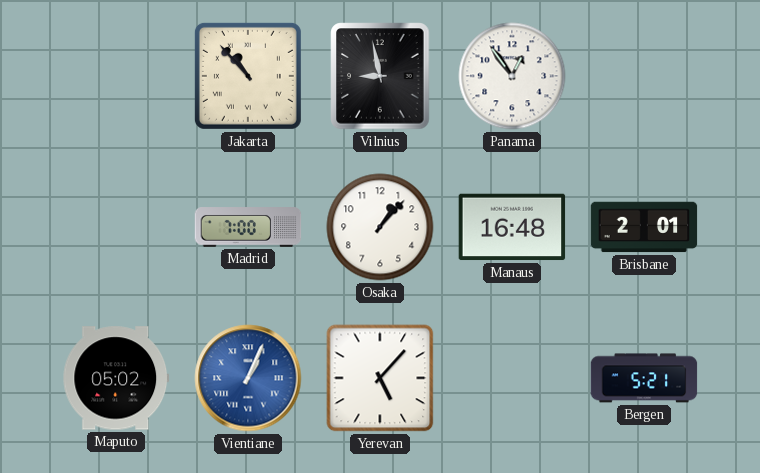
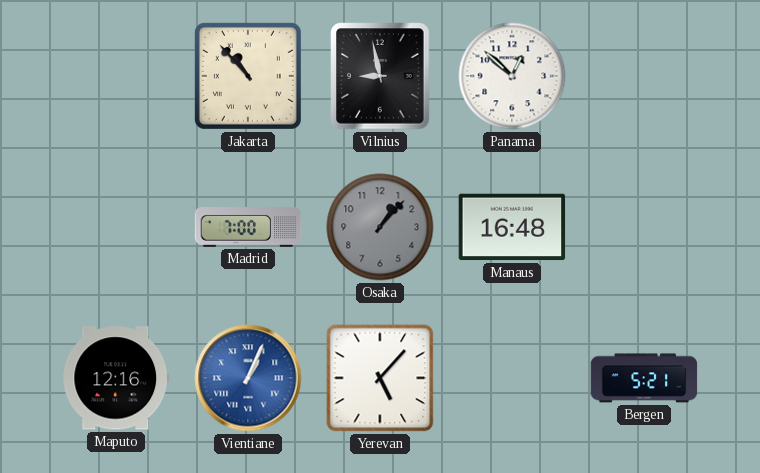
Panama: 12:54 -> 12:52 (512, 76)
Osaka dial: white -> grey (380, 227)
Brisbane: 2:01 -> none (644, 227)
Maputo: 05:02 -> 12:16 (116, 378)
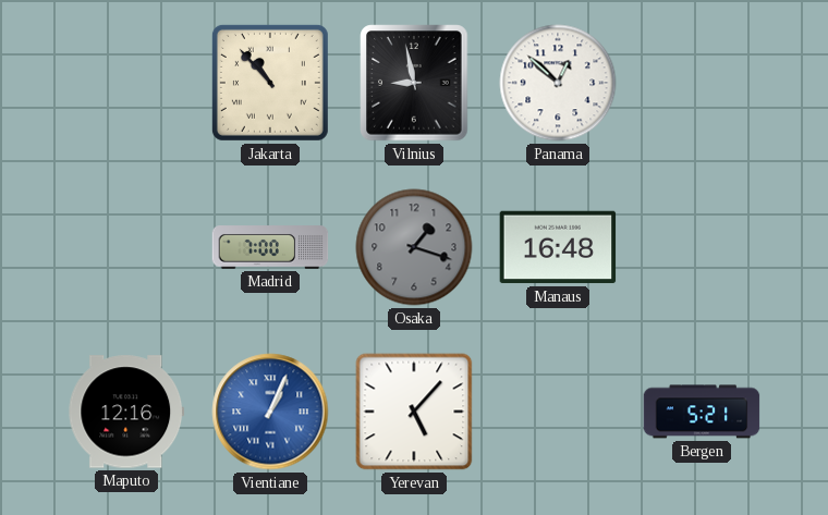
Osaka: 1:07 -> 1:18 (414, 247)
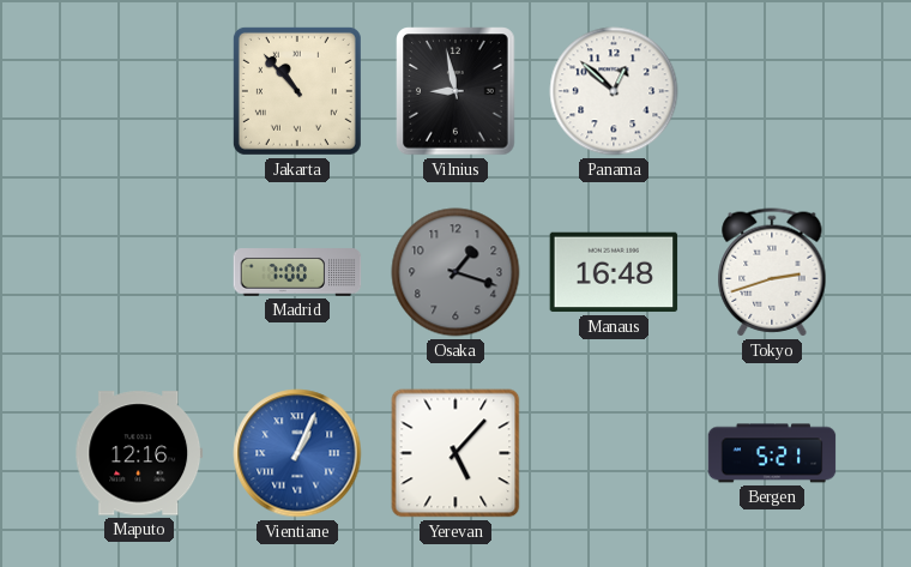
Tokyo: none -> 2:42 (772, 272)
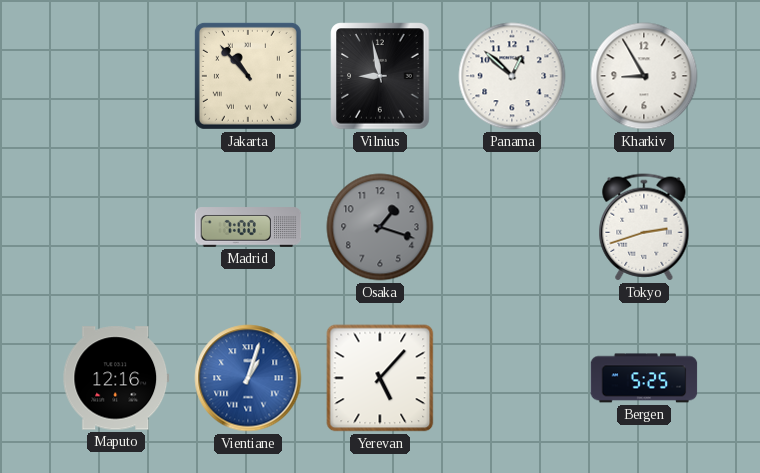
Kharkiv: none -> 8:55 (644, 76)
Manaus: 16:48 -> none (614, 272)
Vientiane: 1:04 -> 1:03 (248, 378)
Bergen: 5:21 -> 5:25 (644, 378)
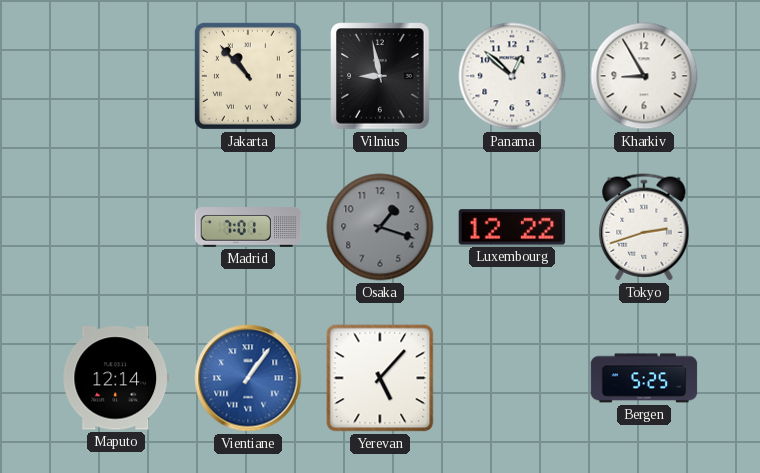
Madrid: 7:00 -> 7:01 (248, 227)
Luxembourg: none -> 12:22 (512, 227)
Maputo: 12:16 -> 12:14 (116, 378)
Vientiane: 1:03 -> 1:06 (248, 378)
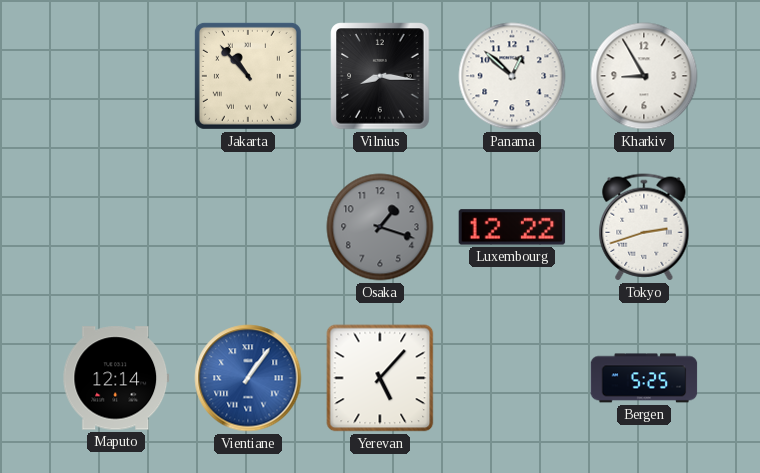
Vilnius: 8:58 -> 8:16 (380, 76)
Madrid: 7:01 -> none (248, 227)
